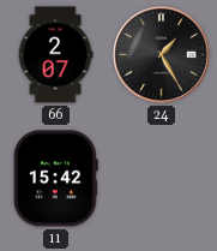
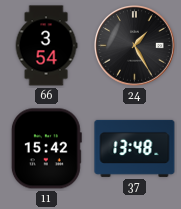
66: 2:07 -> 3:54 (46, 46)
37: none -> 13:48 (135, 148)
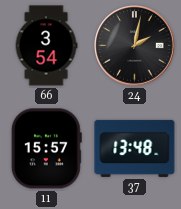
24: 1:25 -> 2:02 (135, 46)
11: 15:42 -> 15:57 (46, 149)
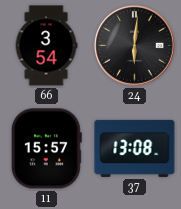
24: 2:02 -> 6:01 (135, 46)
37: 13:48 -> 13:08 (135, 148)
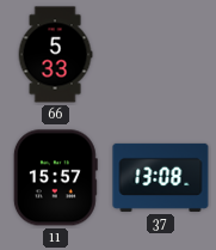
66: 3:54 -> 5:33 (55, 55)
24: 6:01 -> none (135, 46)
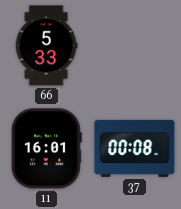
11: 15:57 -> 16:01 (46, 149)
37: 13:08 -> 00:08 (135, 148)
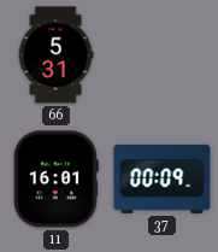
66: 5:33 -> 5:31 (55, 55)
37: 00:08 -> 00:09 (163, 178)
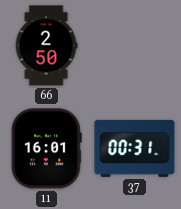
66: 5:31 -> 2:50 (46, 46)
37: 00:09 -> 00:31 (135, 148)
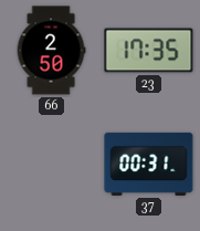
23: none -> 17:35 (149, 51)
11: 16:01 -> none (46, 149)
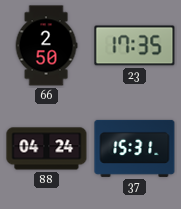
88: none -> 04:24 (47, 149)
37: 00:31 -> 15:31 (135, 148)
